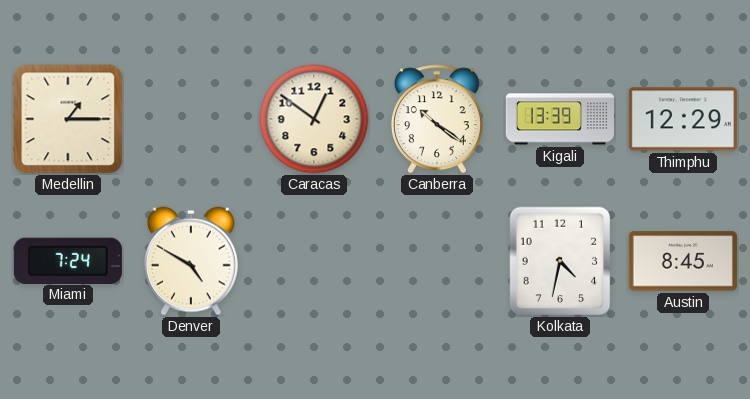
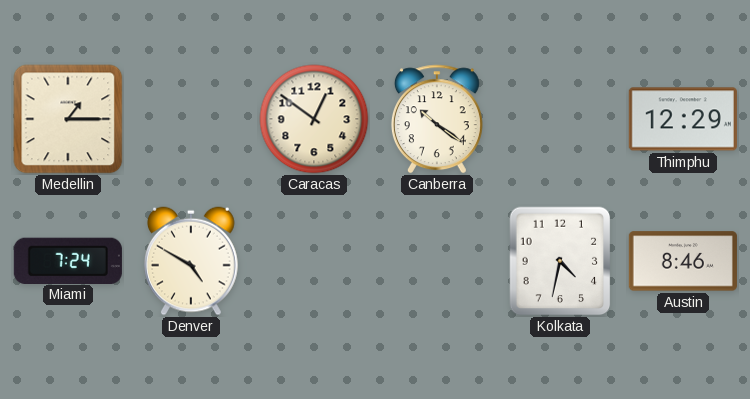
Kigali: 13:39 -> none (560, 119)
Austin: 8:45 -> 8:46 (683, 261)
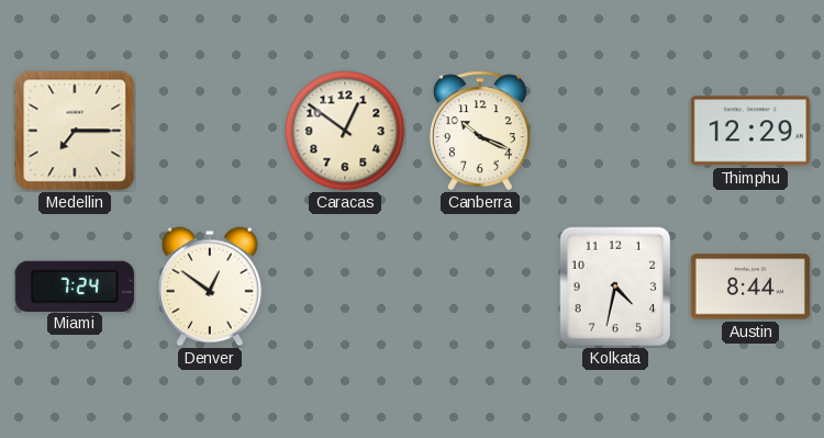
Medellin: 1:15 -> 7:15 (75, 131)
Canberra: 10:21 -> 10:19 (480, 131)
Denver: 4:50 -> 12:51 (211, 287)
Austin: 8:46 -> 8:44 (750, 287)
